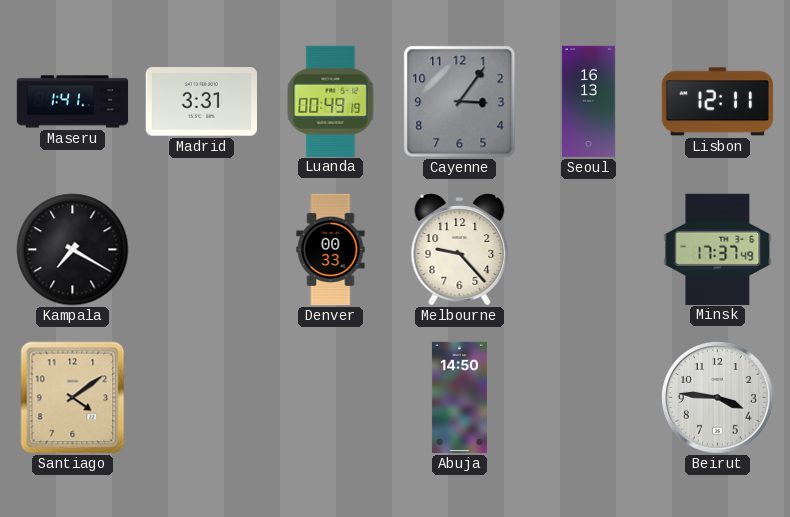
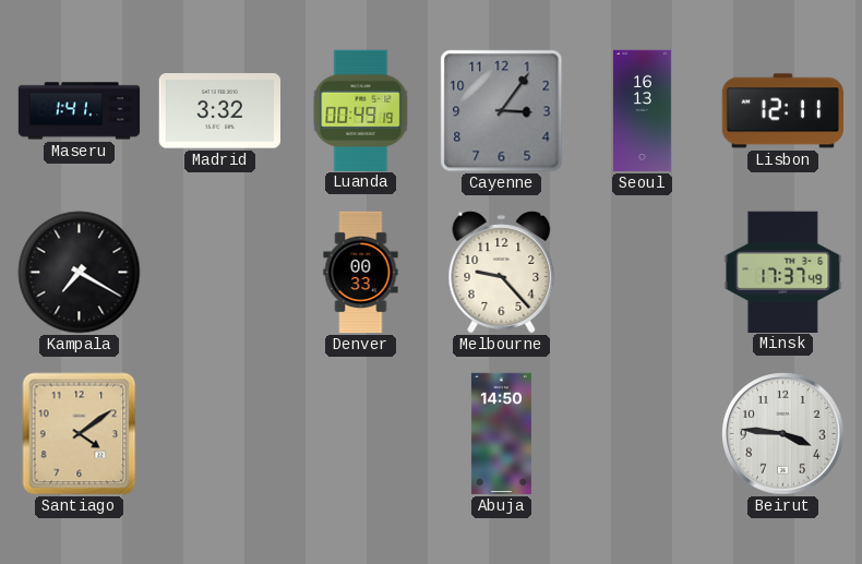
Madrid: 3:31 -> 3:32 (219, 111)
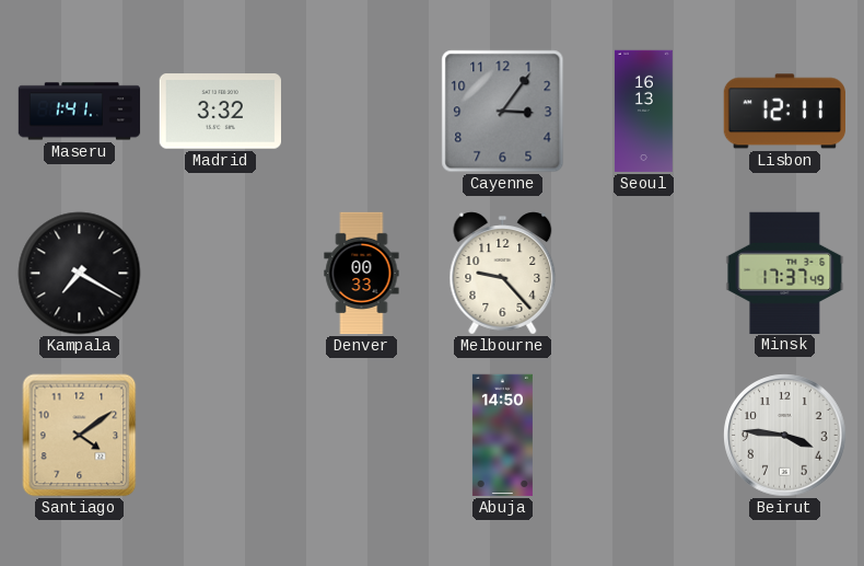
Luanda: 00:49 -> none (361, 110)
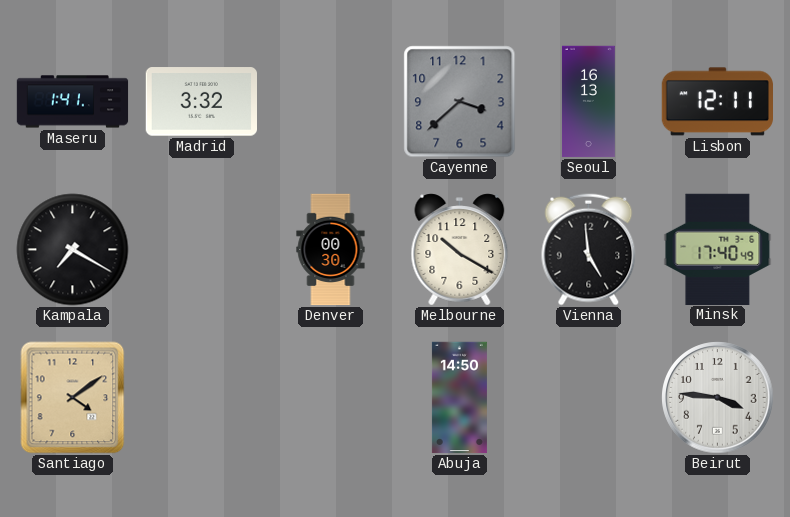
Cayenne: 3:06 -> 3:38 (460, 102)
Denver: 00:33 -> 00:30 (331, 250)
Melbourne: 9:23 -> 10:20 (460, 250)
Vienna: none -> 4:59 (589, 250)
Minsk: 17:37 -> 17:40 (718, 249)
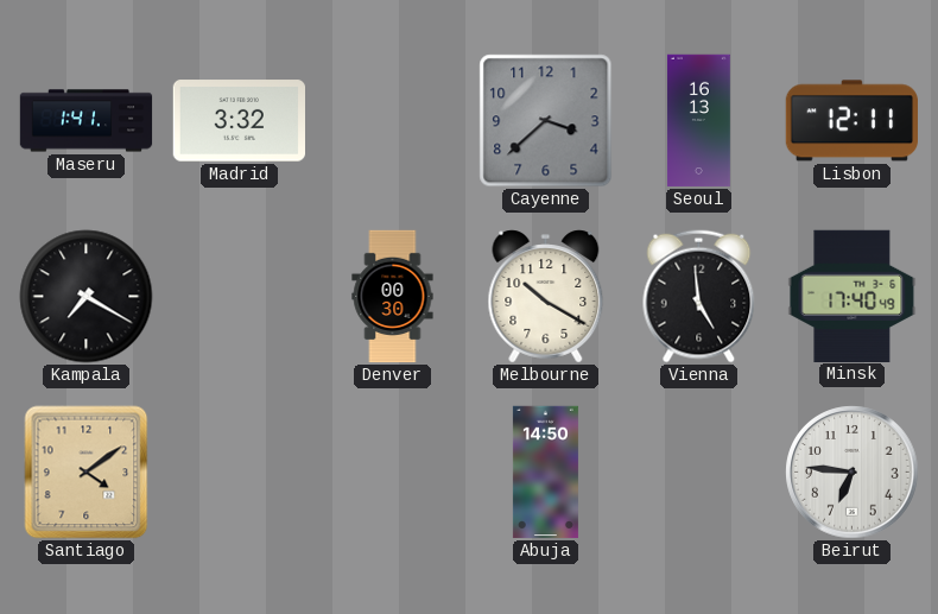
Beirut: 3:46 -> 6:46 (853, 473)
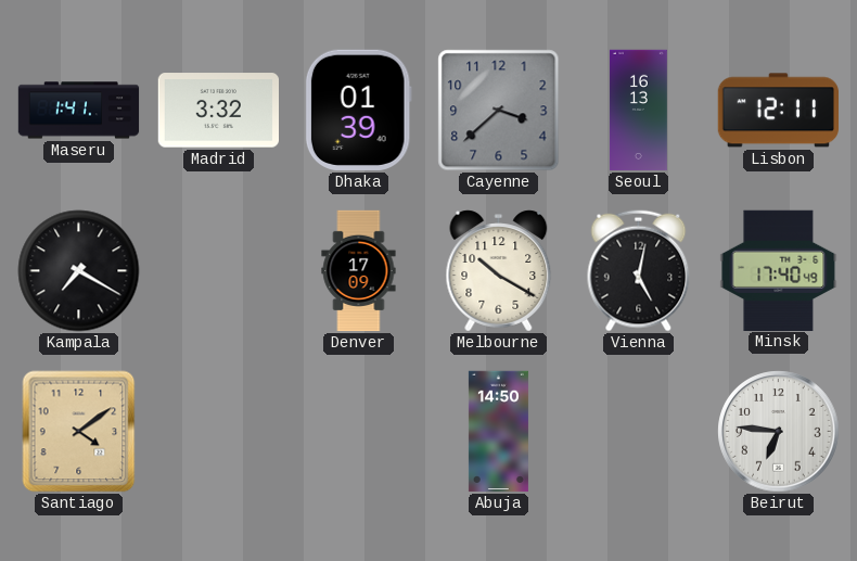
Dhaka: none -> 01:39 (358, 110)
Denver: 00:30 -> 17:09 (359, 271)
Vienna: 4:59 -> 5:02 (639, 271)
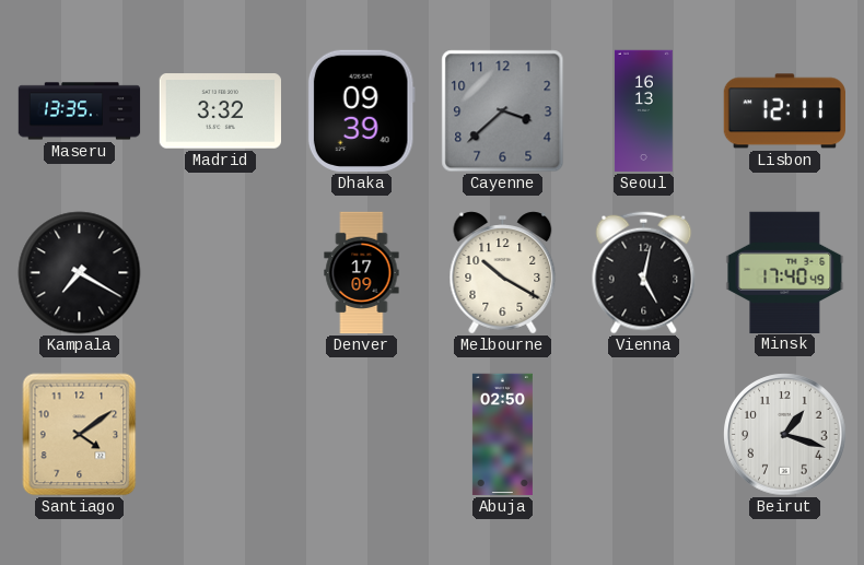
Maseru: 1:41 -> 13:35 (80, 111)
Dhaka: 01:39 -> 09:39 (361, 110)
Abuja: 14:50 -> 02:50 (502, 435)
Beirut: 6:46 -> 1:18 (785, 435)
